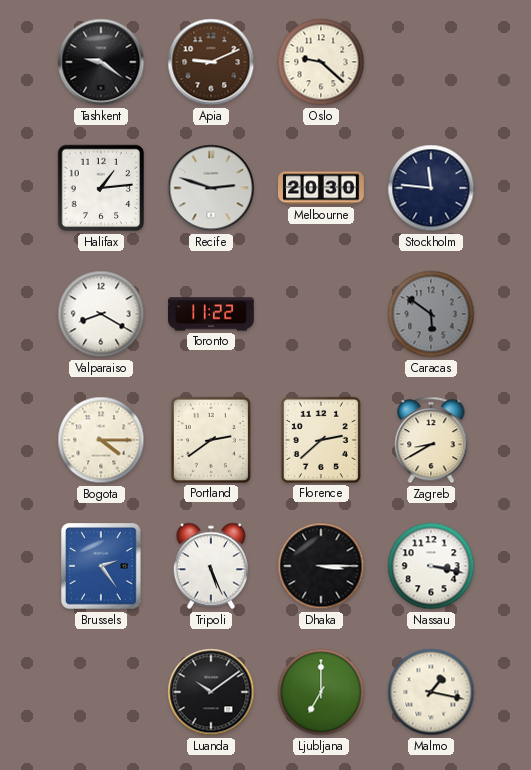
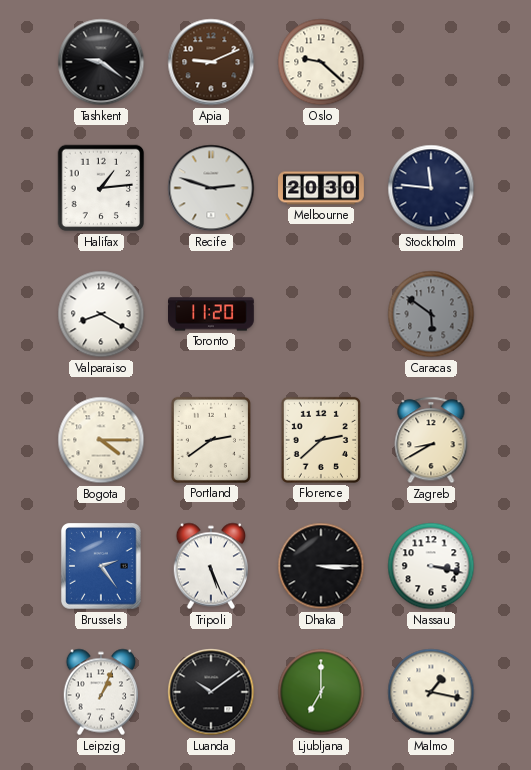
Toronto: 11:22 -> 11:20 (211, 314)
Leipzig: none -> 1:04 (100, 692)
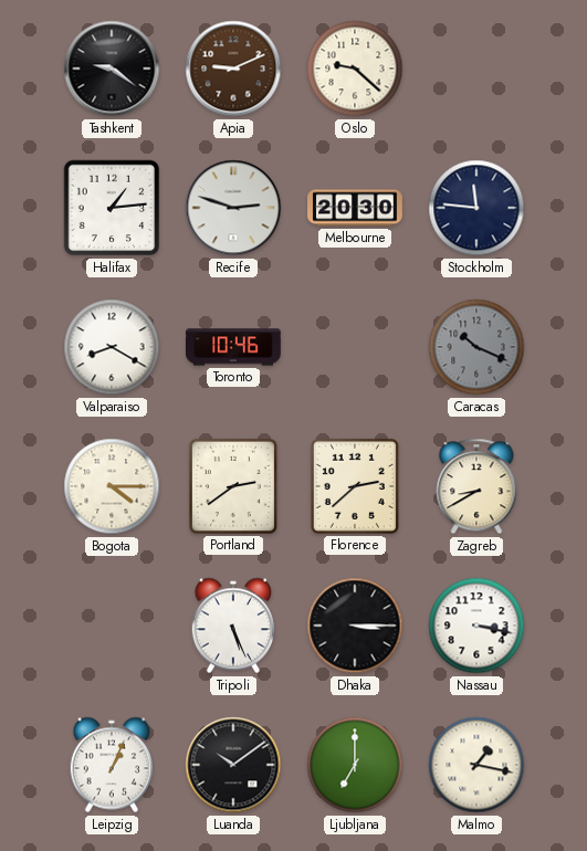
Toronto: 11:20 -> 10:46 (233, 347)
Caracas: 5:51 -> 10:19 (476, 347)
Brussels: 2:24 -> none (102, 566)
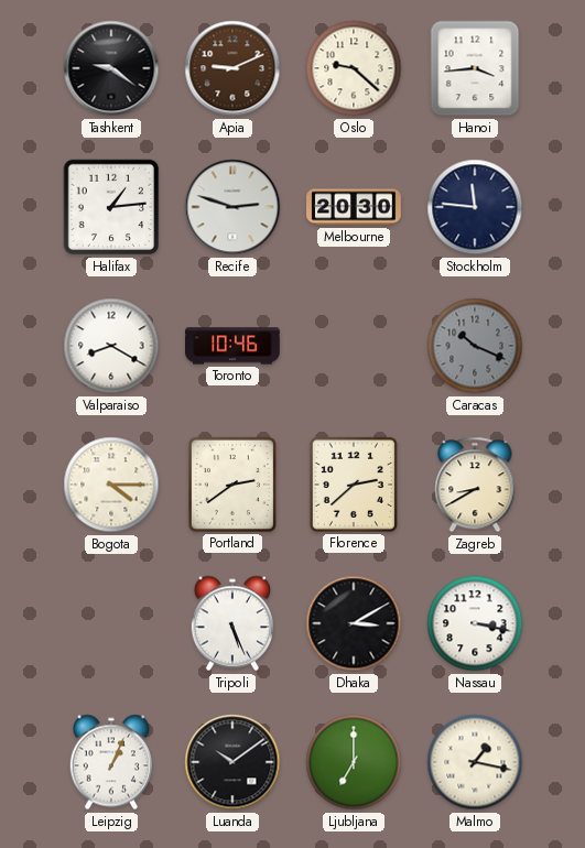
Hanoi: none -> 3:44 (475, 68)
Dhaka: 3:15 -> 3:10 (354, 623)
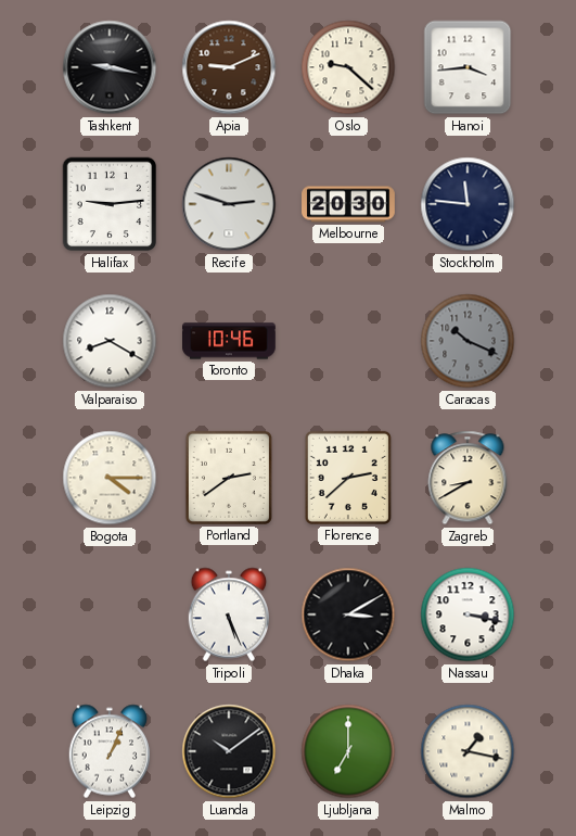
Tashkent: 9:21 -> 9:17 (110, 67)
Halifax: 1:14 -> 9:14 (110, 204)
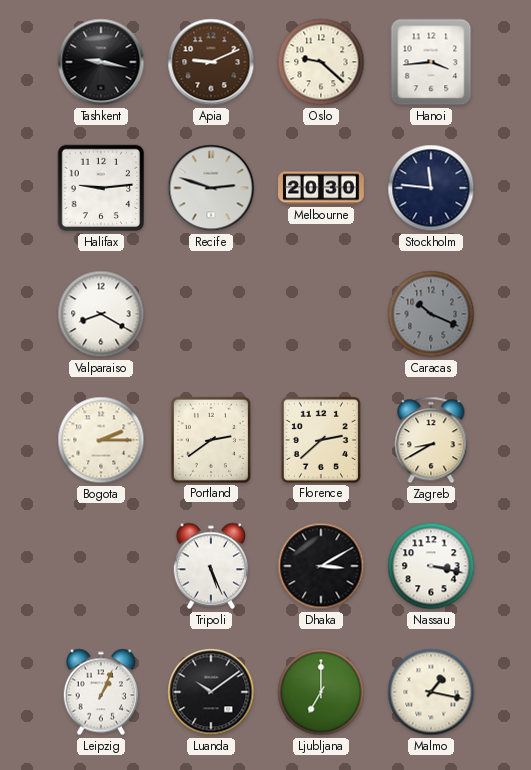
Toronto: 10:46 -> none (229, 341)
Bogota: 4:15 -> 2:15 (101, 440)
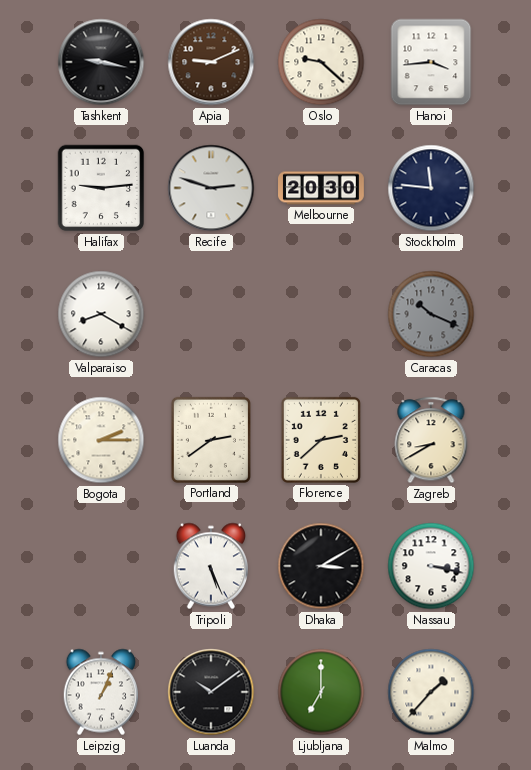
Malmo: 1:17 -> 1:37 (431, 692)
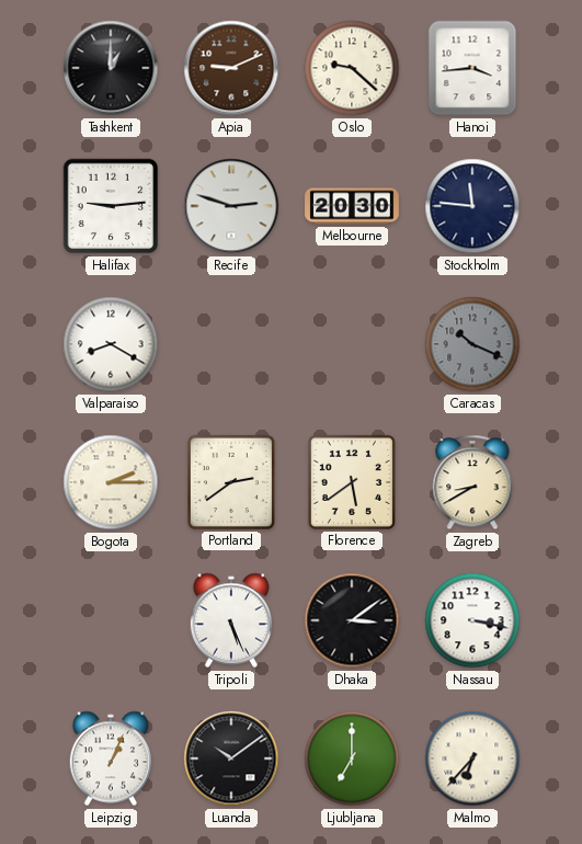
Tashkent: 9:17 -> 1:00 (111, 68)
Florence: 2:38 -> 5:39 (352, 482)
Dhaka: 3:10 -> 3:09 (352, 620)
Malmo: 1:37 -> 6:37 (472, 759)
